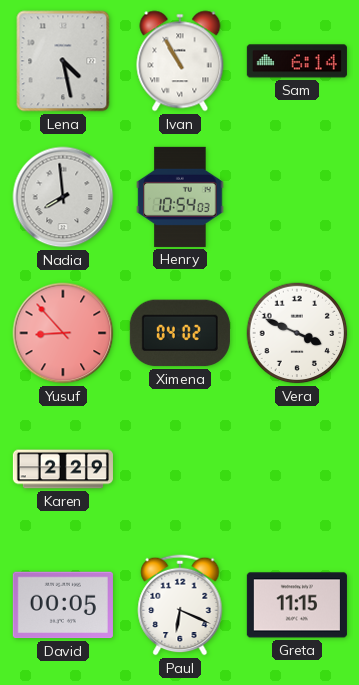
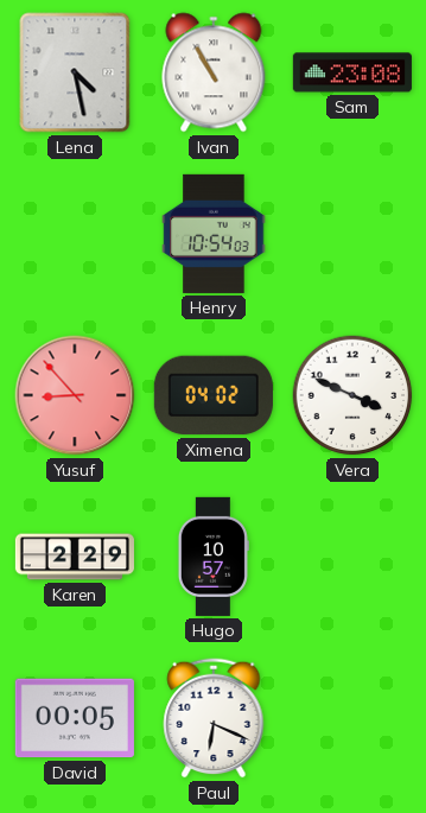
Sam: 6:14 -> 23:08 (352, 72)
Nadia: 7:59 -> none (63, 197)
Hugo: none -> 10:57 (214, 557)
Greta: 11:15 -> none (297, 605)
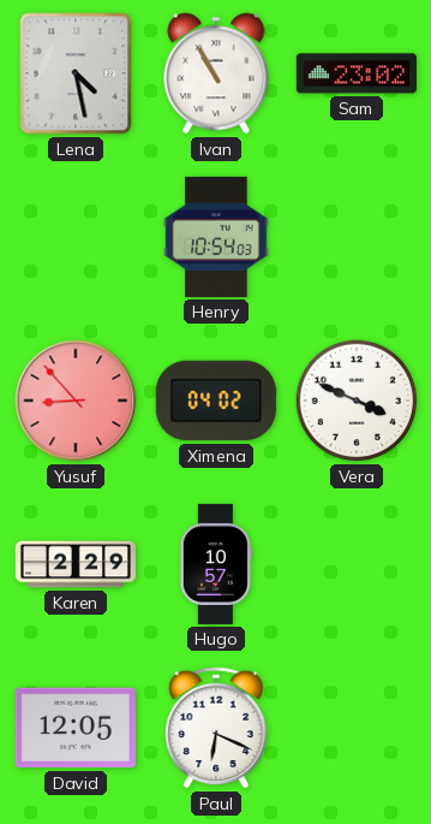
Sam: 23:08 -> 23:02 (357, 73)
David: 00:05 -> 12:05 (76, 728)
